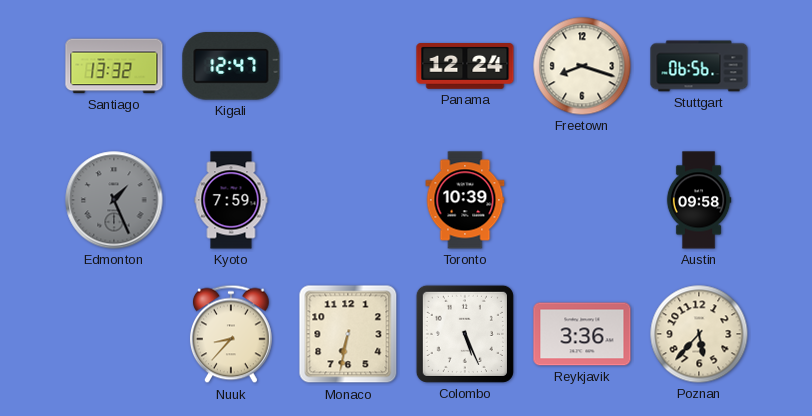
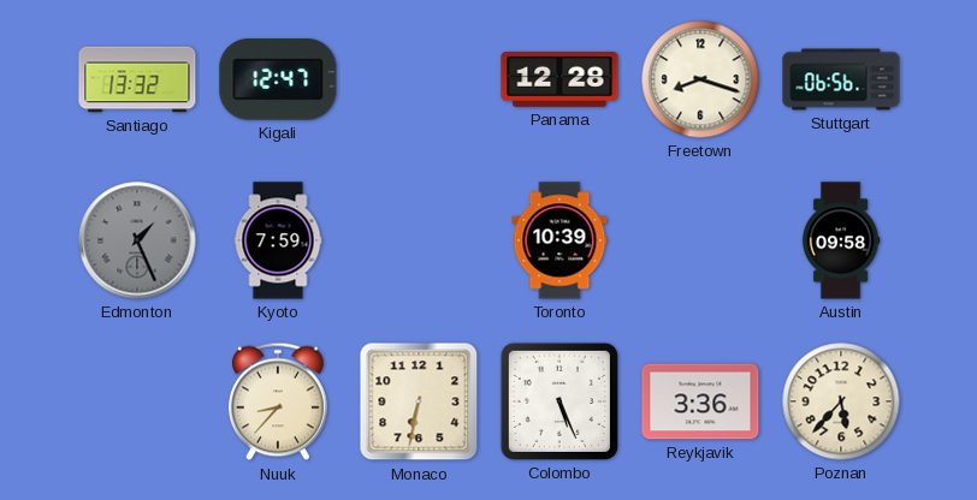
Panama: 12:24 -> 12:28 (559, 81)
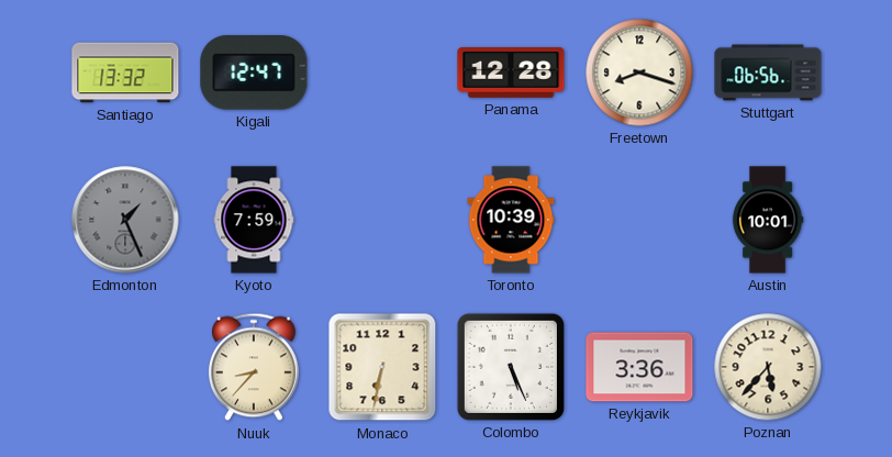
Austin: 09:58 -> 10:01 (768, 220)
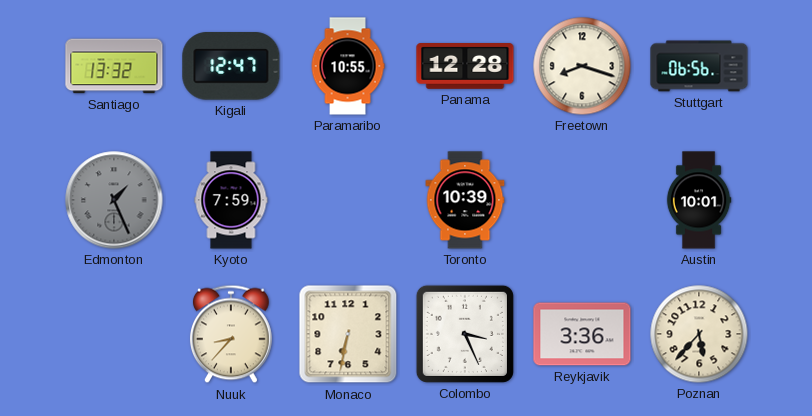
Paramaribo: none -> 10:55 (348, 66)
Colombo: 5:26 -> 3:26 (465, 334)
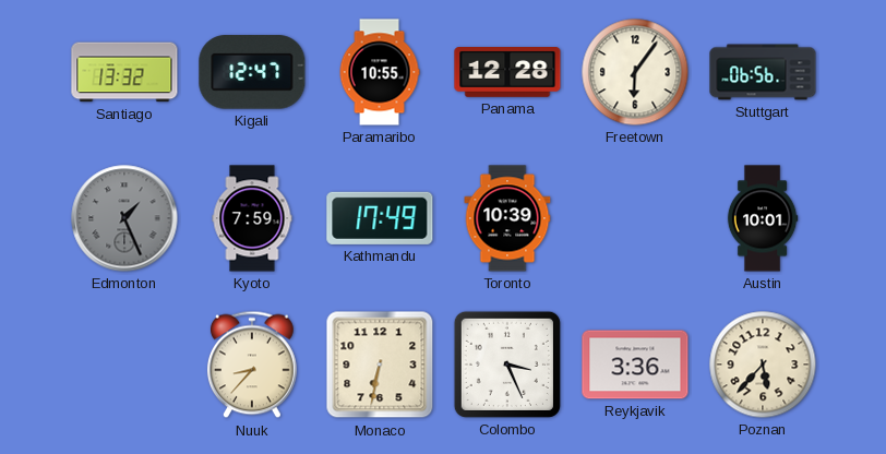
Freetown: 8:18 -> 6:06 (635, 72)
Kathmandu: none -> 17:49 (380, 218)
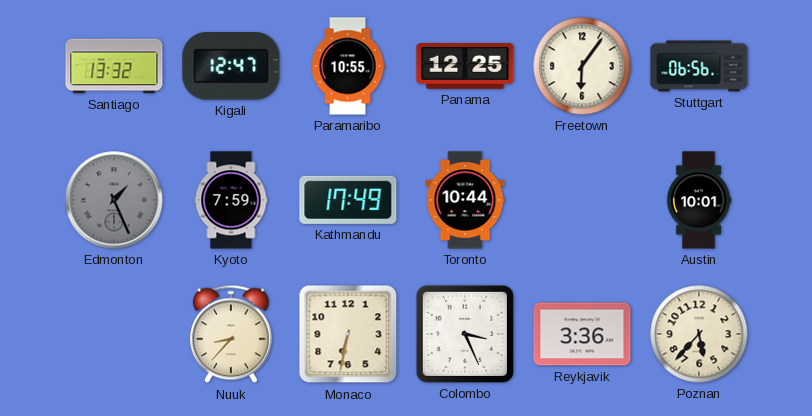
Panama: 12:28 -> 12:25 (465, 67)
Toronto: 10:39 -> 10:44 (465, 200)
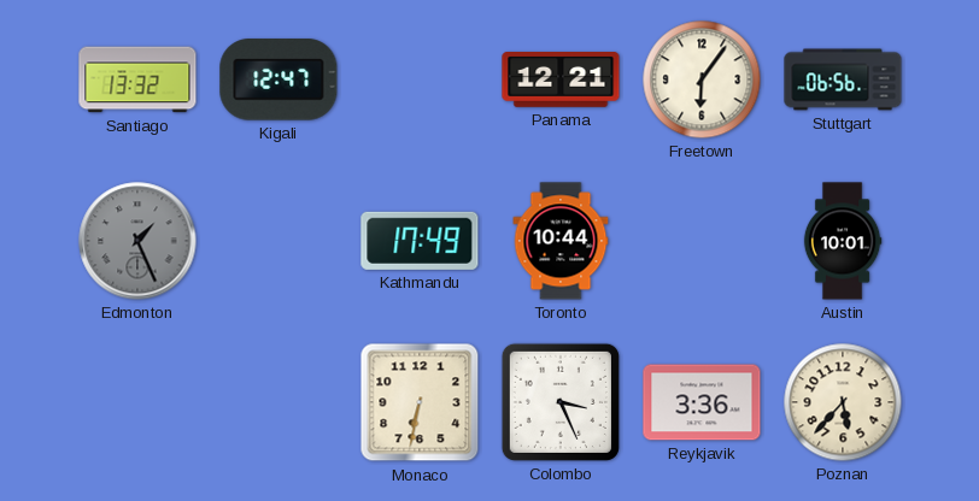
Paramaribo: 10:55 -> none (348, 66)
Panama: 12:25 -> 12:21 (561, 81)
Kyoto: 7:59 -> none (231, 200)
Nuuk: 8:37 -> none (231, 334)
